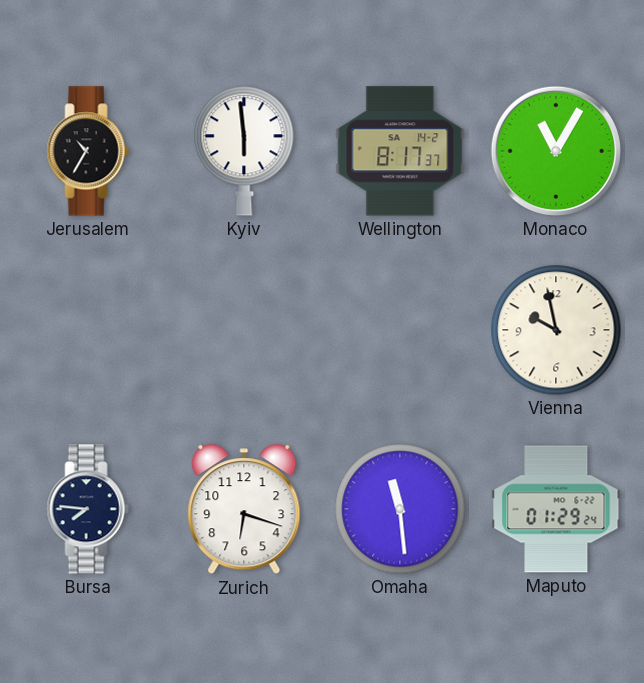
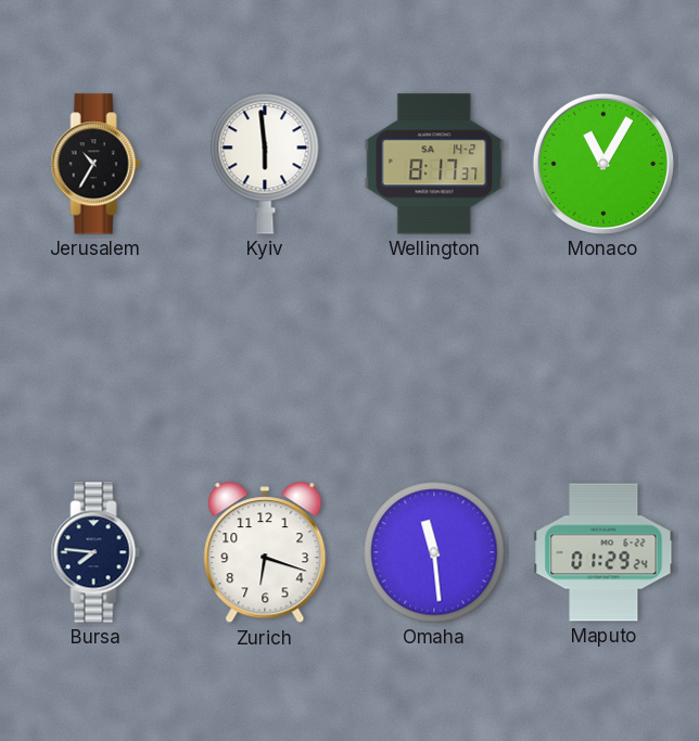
Vienna: 9:58 -> none (556, 330)
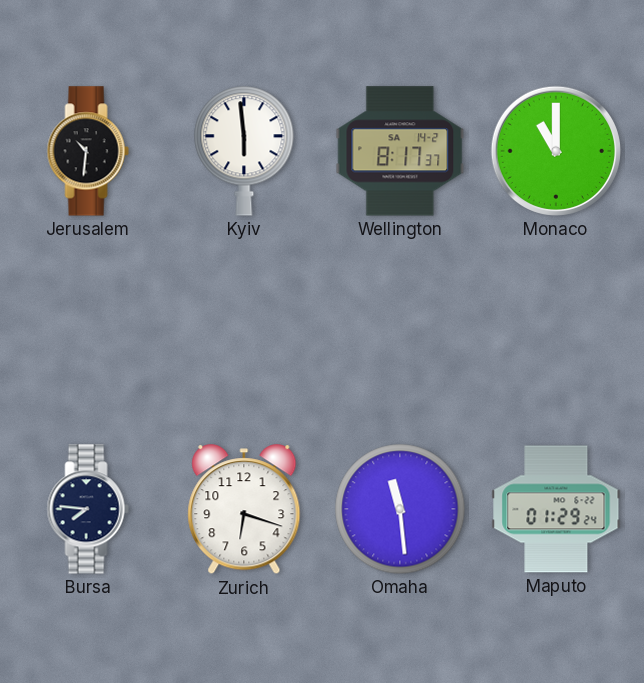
Jerusalem: 10:35 -> 10:31 (88, 151)
Monaco: 11:05 -> 11:00 (556, 151)
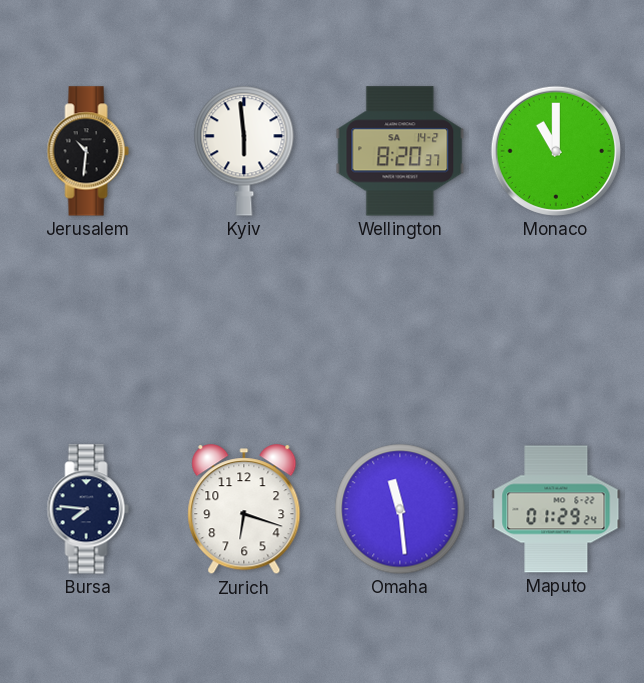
Wellington: 8:17 -> 8:20 (400, 151)
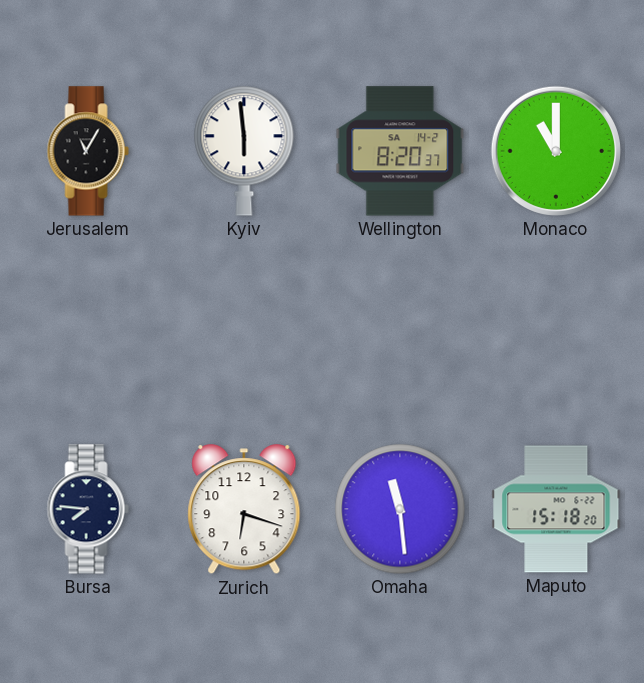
Jerusalem: 10:31 -> 11:05 (88, 151)
Maputo: 01:29 -> 15:18 (556, 509)
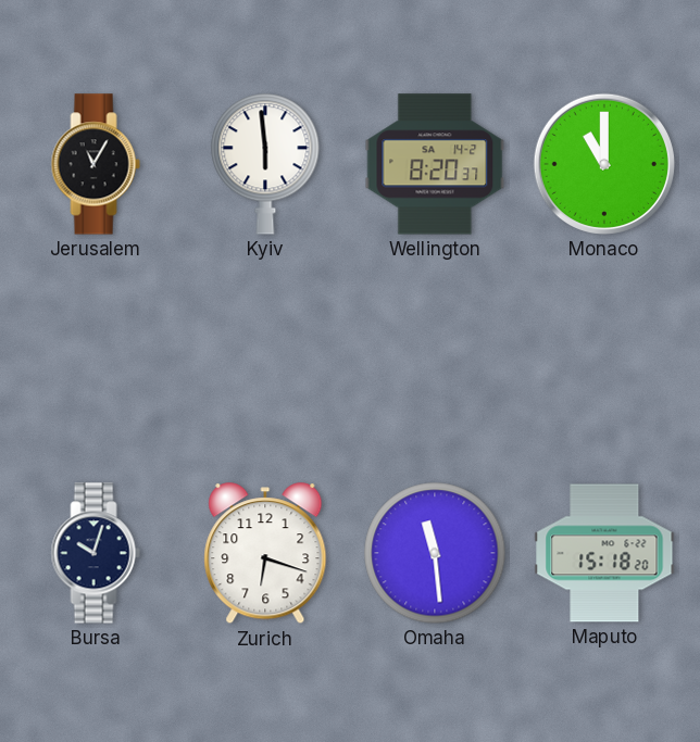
Bursa: 7:46 -> 10:03 (96, 553)
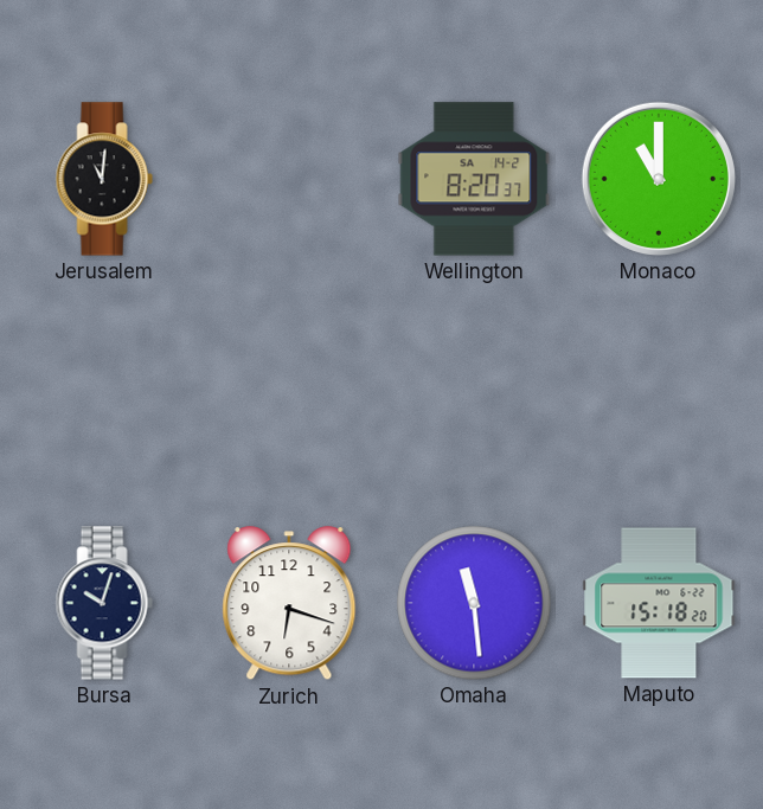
Jerusalem: 11:05 -> 11:01 (104, 179)
Kyiv: 5:59 -> none (265, 164)
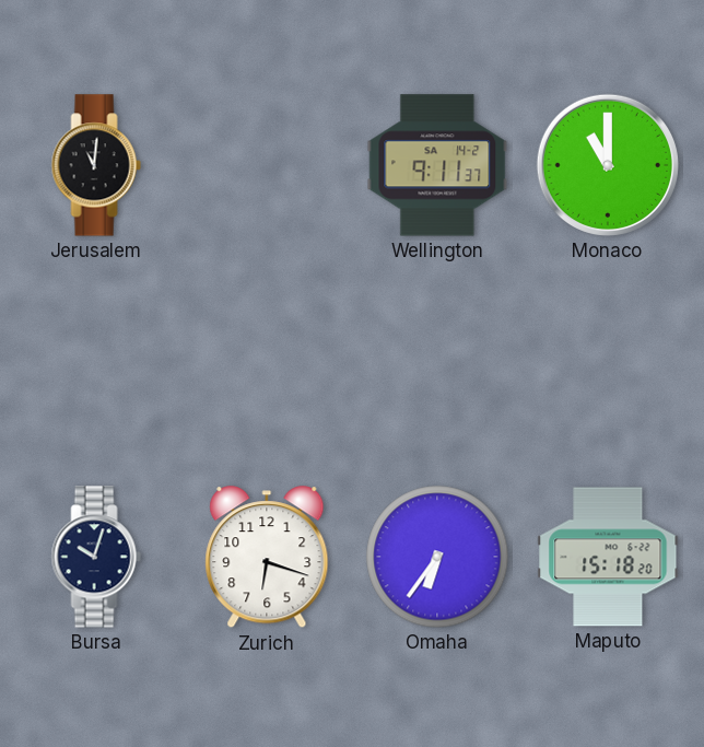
Wellington: 8:20 -> 9:11 (437, 165)
Omaha: 11:29 -> 6:36 (437, 557)
